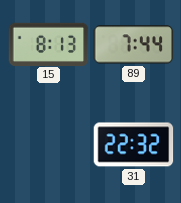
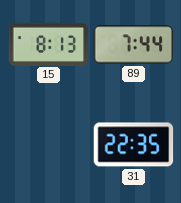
31: 22:32 -> 22:35 (133, 145)
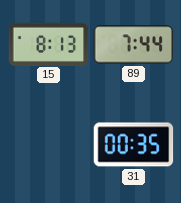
31: 22:35 -> 00:35 (133, 145)
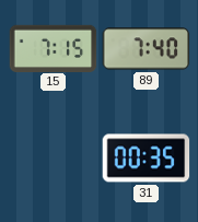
15: 8:13 -> 7:15 (53, 48)
89: 7:44 -> 7:40 (145, 49)
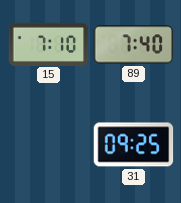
15: 7:15 -> 7:10 (48, 44)
31: 00:35 -> 09:25 (133, 145)
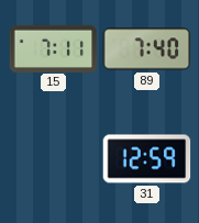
15: 7:10 -> 7:11 (53, 48)
31: 09:25 -> 12:59 (146, 159)
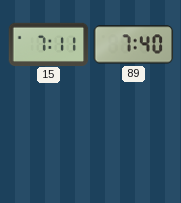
31: 12:59 -> none (146, 159)
